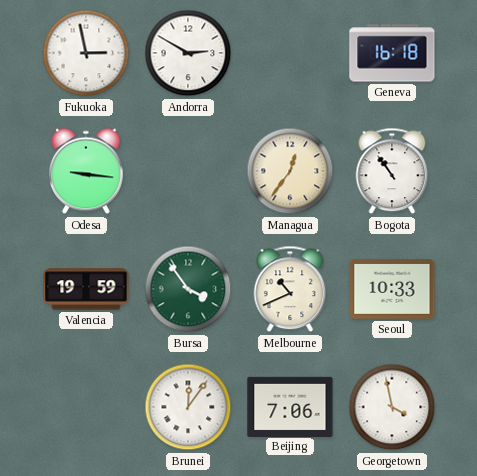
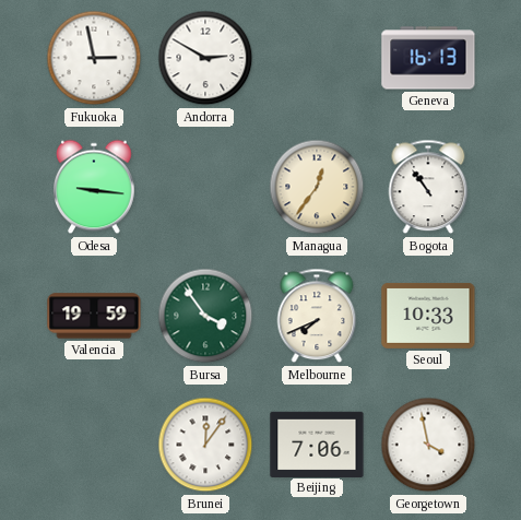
Geneva: 16:18 -> 16:13 (428, 58)
Melbourne: 10:41 -> 7:41 (317, 316)
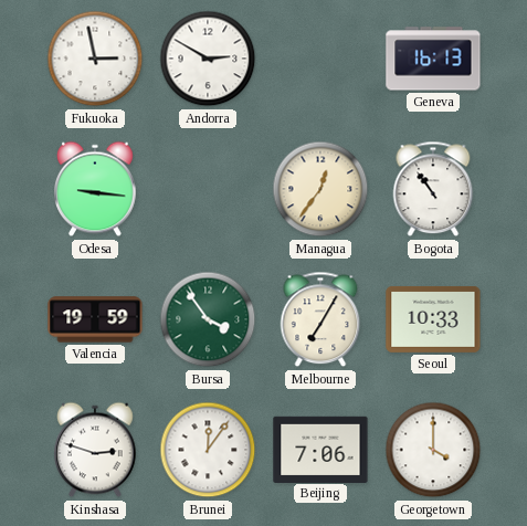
Melbourne: 7:41 -> 7:05 (320, 319)
Kinshasa: none -> 2:48 (96, 450)
Georgetown: 3:58 -> 4:00 (433, 450)
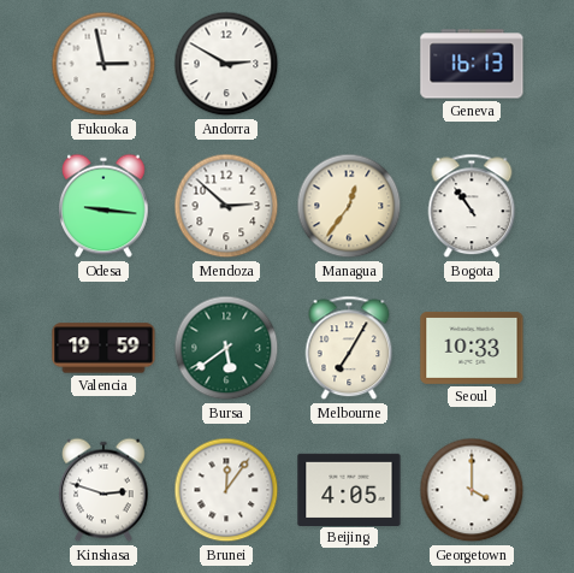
Mendoza: none -> 2:52 (226, 206)
Bursa: 3:54 -> 5:39 (226, 348)
Beijing: 7:06 -> 4:05 (349, 489)
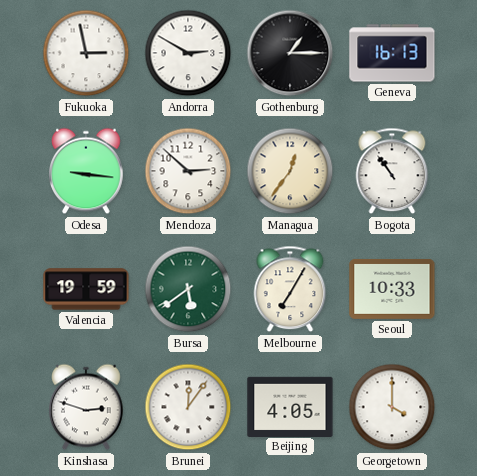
Gothenburg: none -> 1:15 (290, 53)
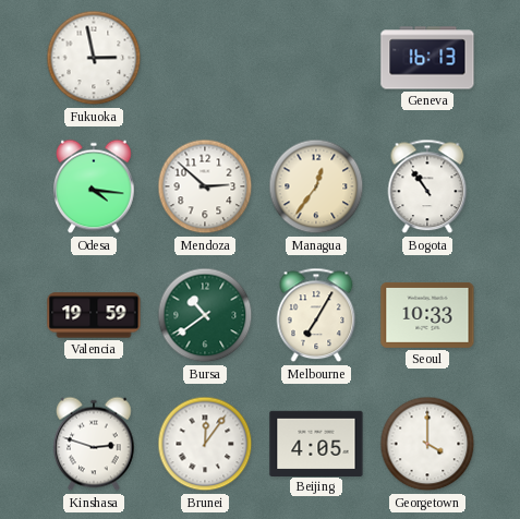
Andorra: 2:50 -> none (188, 53)
Gothenburg: 1:15 -> none (290, 53)
Odesa: 9:16 -> 4:16 (95, 186)
Bursa: 5:39 -> 10:39 (205, 315)
